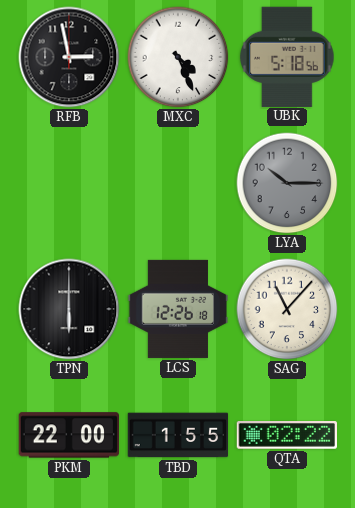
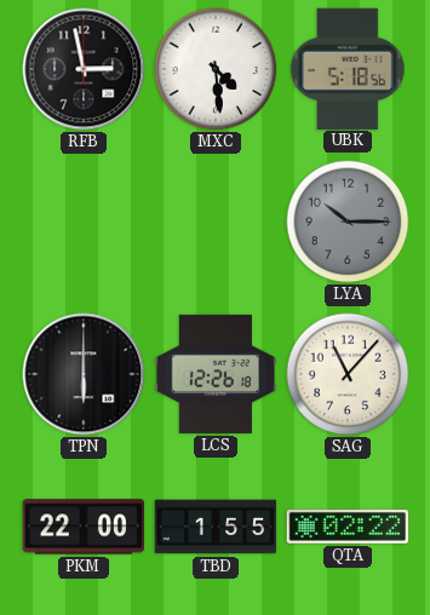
MXC: 4:26 -> 4:29 (216, 69)
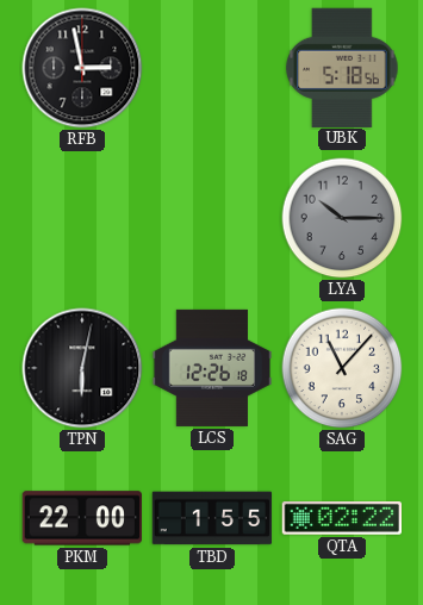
MXC: 4:29 -> none (216, 69)
TPN: 6:00 -> 6:02 (82, 368)
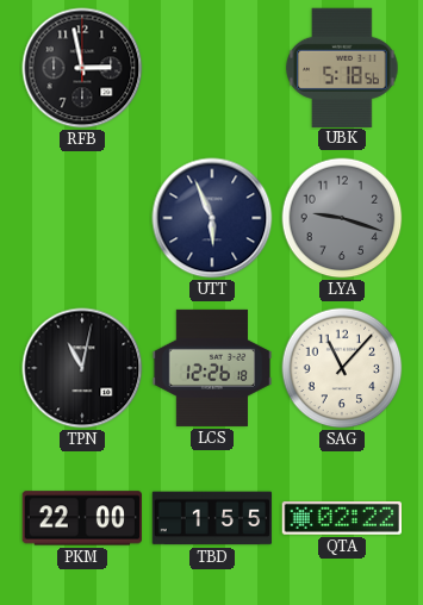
UTT: none -> 5:56 (212, 218)
LYA: 10:15 -> 9:18 (342, 218)
TPN: 6:02 -> 11:02 (82, 368)
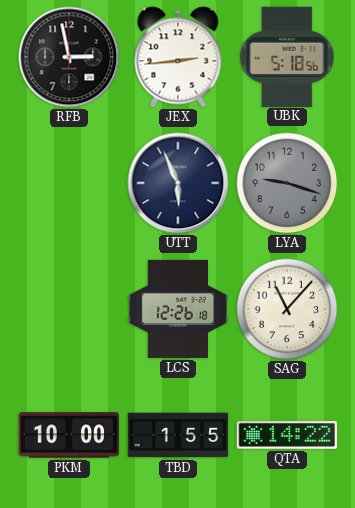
JEX: none -> 2:44 (178, 57)
TPN: 11:02 -> none (82, 368)
PKM: 22:00 -> 10:00 (68, 435)
QTA: 02:22 -> 14:22 (286, 436)
